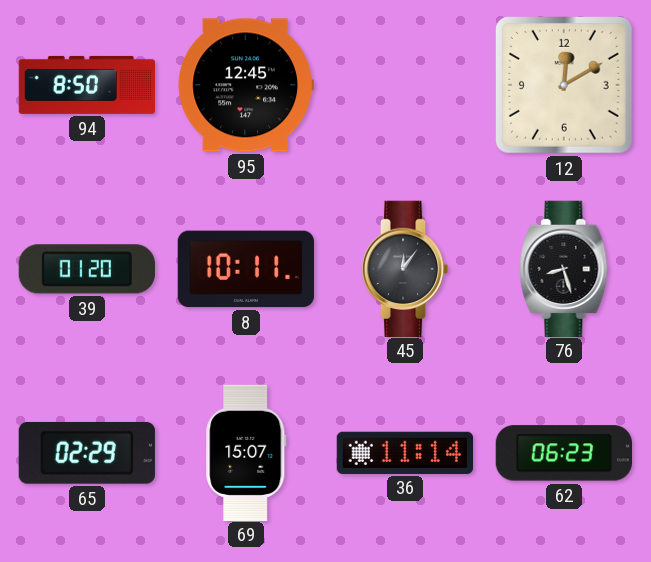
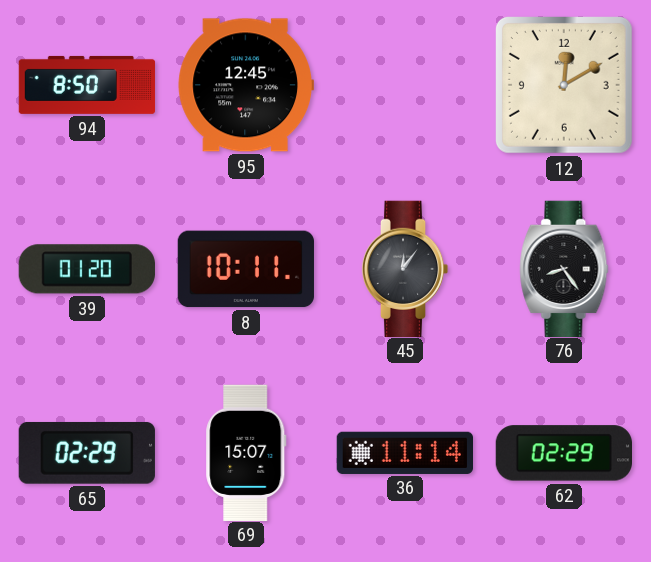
76: 8:27 -> 8:24 (564, 268)
62: 06:23 -> 02:29 (563, 453)
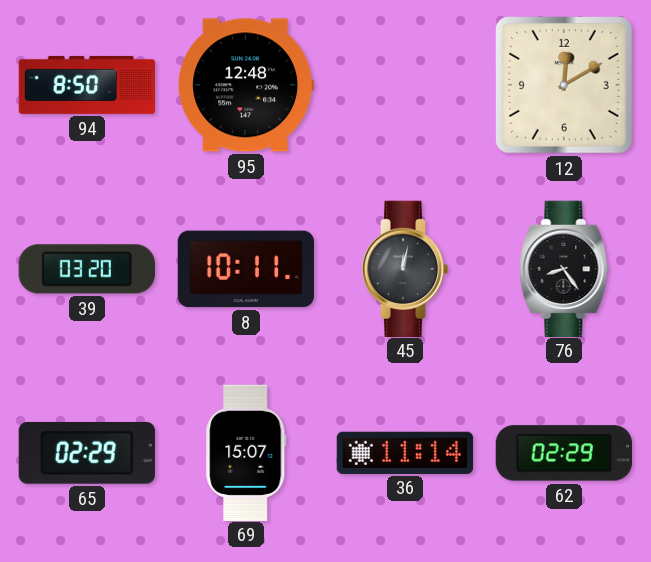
95: 12:45 -> 12:48 (246, 85)
39: 01:20 -> 03:20 (87, 269)
45: 12:06 -> 12:02 (405, 268)
